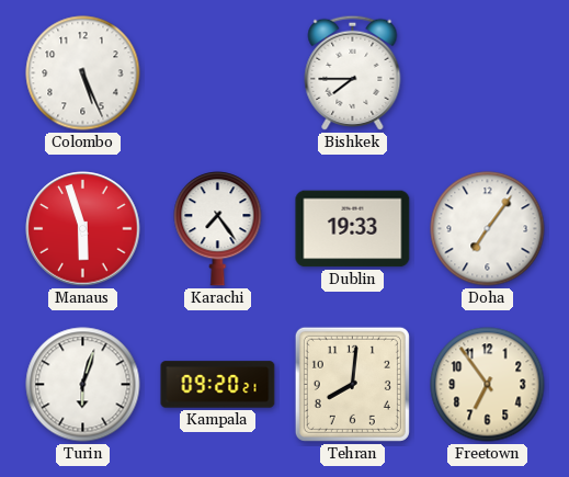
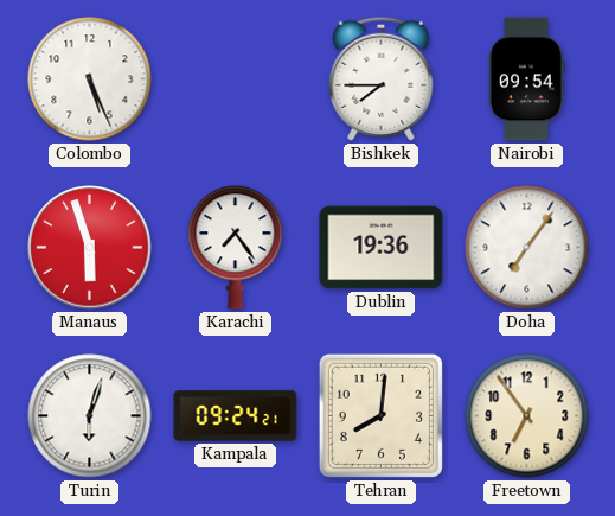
Nairobi: none -> 09:54 (527, 79)
Dublin: 19:33 -> 19:36 (382, 248)
Kampala: 09:20 -> 09:24 (236, 416)
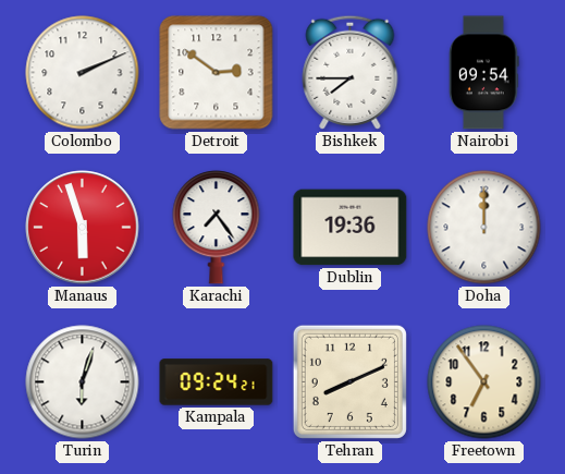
Colombo: 5:26 -> 2:11 (83, 73)
Detroit: none -> 2:51 (217, 73)
Doha: 7:06 -> 12:00 (484, 228)
Tehran: 8:01 -> 8:11 (349, 381)
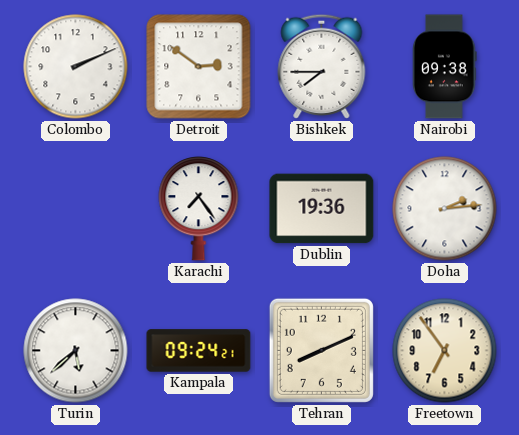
Nairobi: 09:54 -> 09:38 (445, 67)
Manaus: 5:57 -> none (83, 228)
Doha: 12:00 -> 2:14 (445, 209)
Turin: 6:03 -> 5:38 (76, 351)
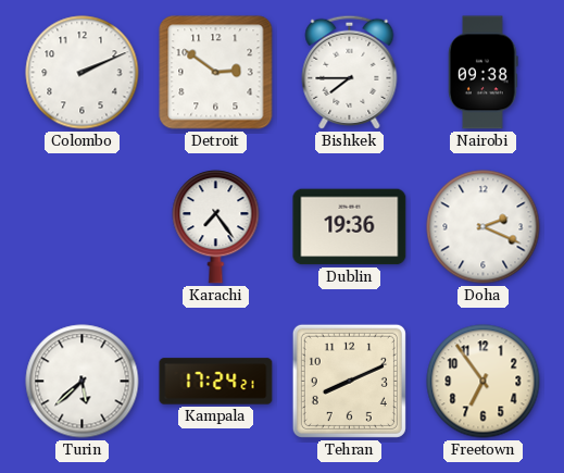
Doha: 2:14 -> 2:19 (484, 227)
Kampala: 09:24 -> 17:24 (216, 382)
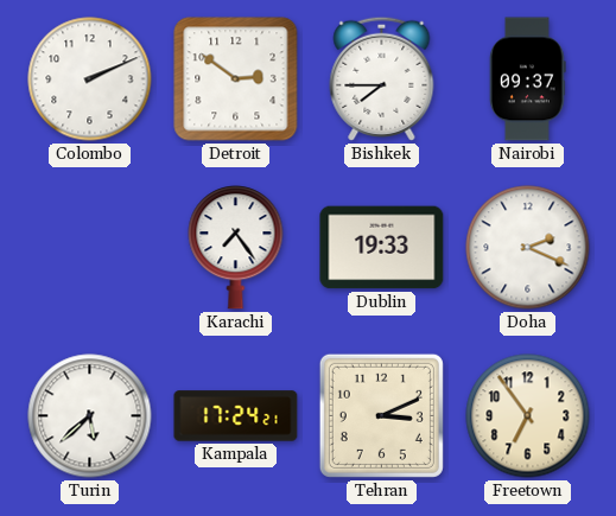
Nairobi: 09:38 -> 09:37 (528, 79)
Dublin: 19:36 -> 19:33 (382, 248)
Tehran: 8:11 -> 3:11 (381, 415)
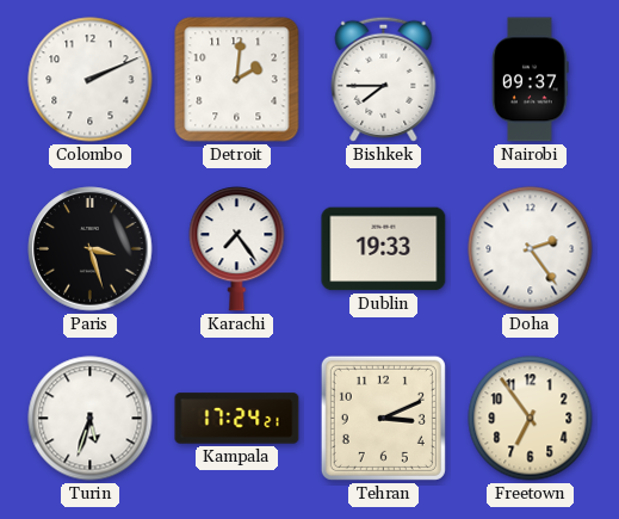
Detroit: 2:51 -> 2:01 (237, 80)
Paris: none -> 3:27 (91, 249)
Doha: 2:19 -> 2:24 (531, 249)
Turin: 5:38 -> 5:33 (91, 419)
